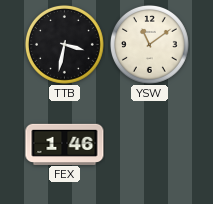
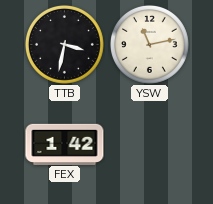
YSW: 11:09 -> 11:13 (149, 44)
FEX: 1:46 -> 1:42 (65, 144)
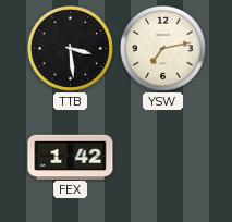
TTB: 3:32 -> 3:29 (70, 48)
YSW: 11:13 -> 7:13 (162, 48)
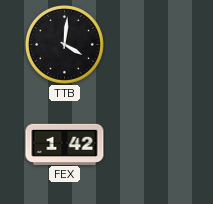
TTB: 3:29 -> 4:01 (64, 44)
YSW: 7:13 -> none (162, 48)
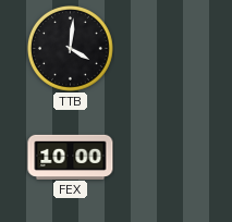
FEX: 1:42 -> 10:00 (71, 157)
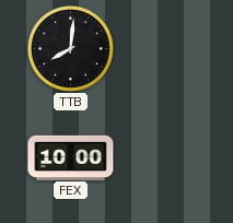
TTB: 4:01 -> 8:01 (70, 48)
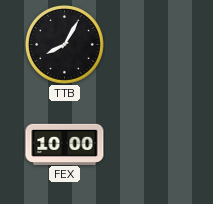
TTB: 8:01 -> 8:05 (64, 44)
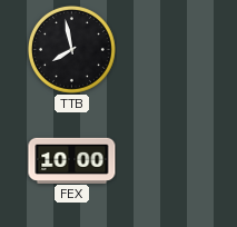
TTB: 8:05 -> 7:58 (71, 49)
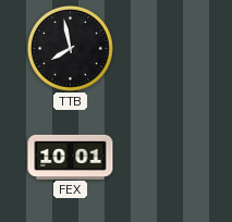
FEX: 10:00 -> 10:01 (71, 157)
